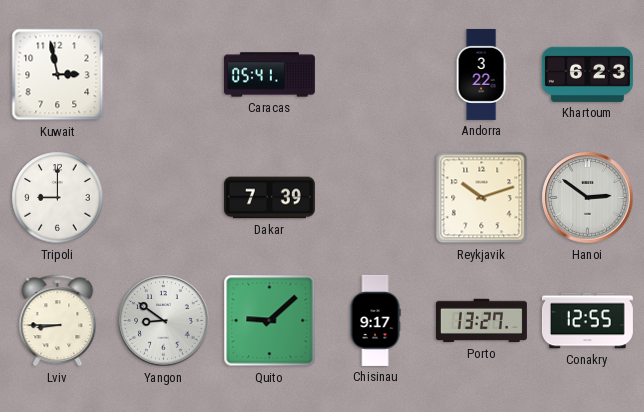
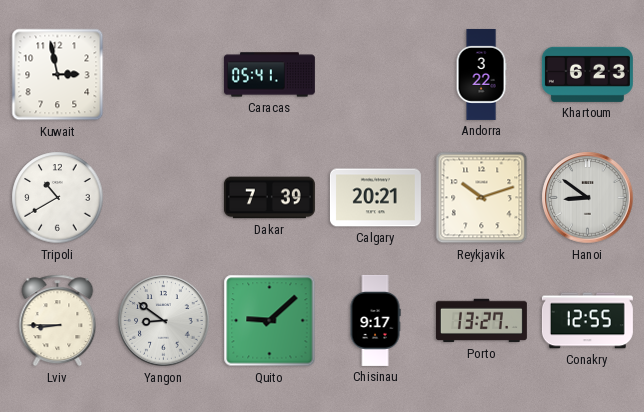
Tripoli: 9:00 -> 10:40 (58, 198)
Calgary: none -> 20:21 (375, 198)
Hanoi: 2:51 -> 8:51 (588, 198)
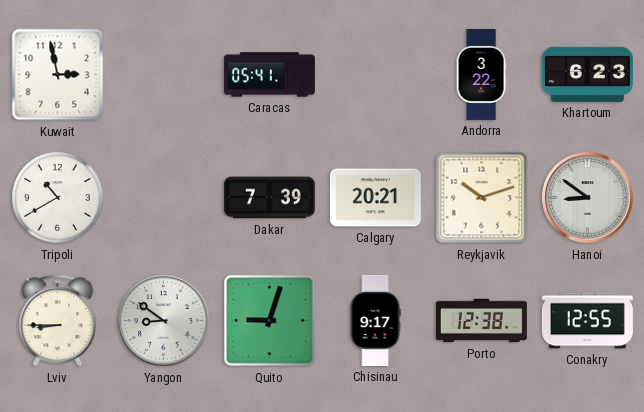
Quito: 9:08 -> 9:03 (270, 321)
Porto: 13:27 -> 12:38 (481, 321)
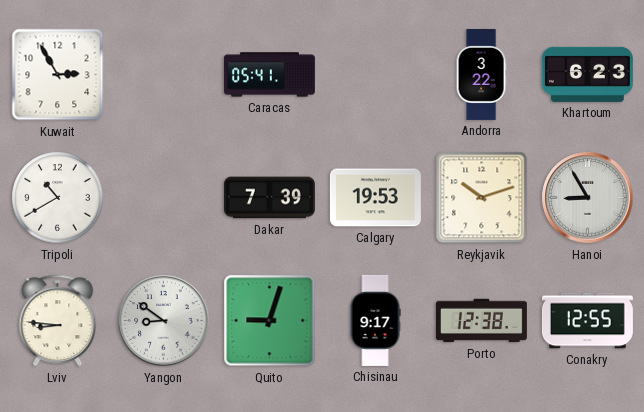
Kuwait: 2:58 -> 2:55 (58, 75)
Calgary: 20:21 -> 19:53 (375, 198)
Hanoi: 8:51 -> 8:55 (588, 198)
Lviv: 8:45 -> 8:46 (58, 321)
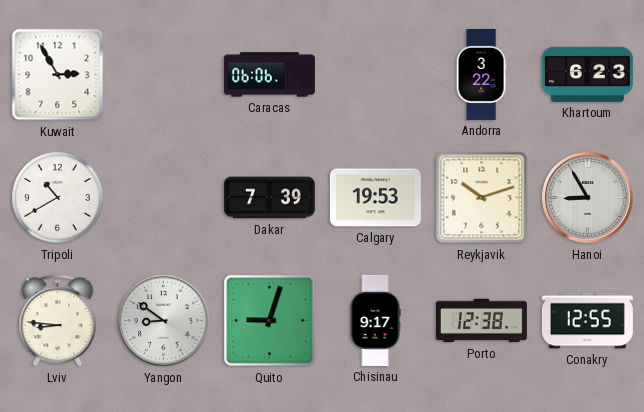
Caracas: 05:41 -> 06:06 (269, 75)
